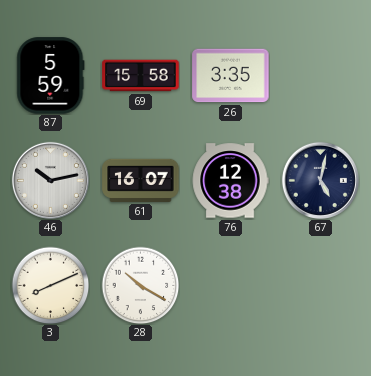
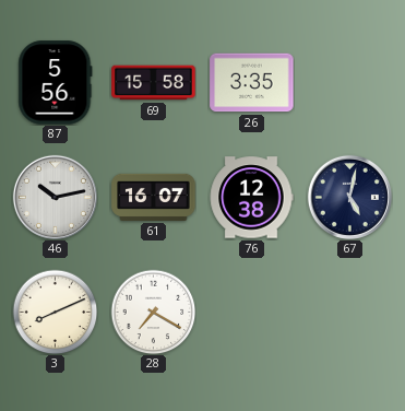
87: 5:59 -> 5:56 (56, 83)
28: 10:20 -> 7:20 (153, 312)
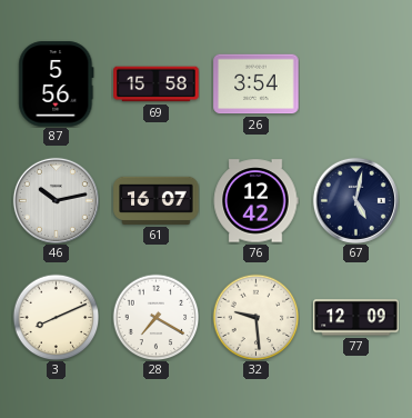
26: 3:35 -> 3:54 (257, 84)
76: 12:38 -> 12:42 (255, 201)
32: none -> 9:29 (255, 317)
77: none -> 12:09 (356, 318)
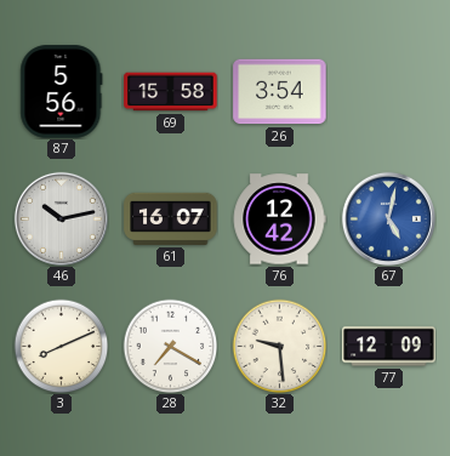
67 dial: navy -> blue (388, 218)
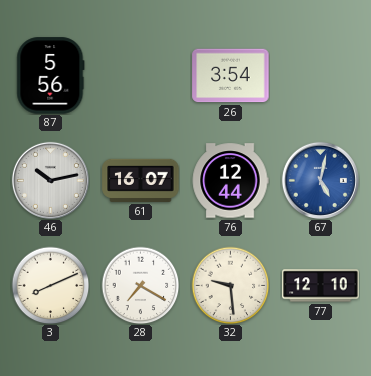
69: 15:58 -> none (171, 92)
76: 12:42 -> 12:44 (230, 181)
77: 12:09 -> 12:10 (321, 286)
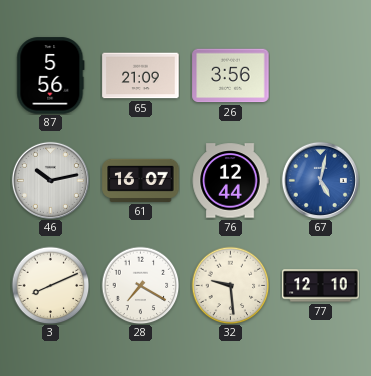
65: none -> 21:09 (141, 76)
26: 3:54 -> 3:56 (231, 76)
